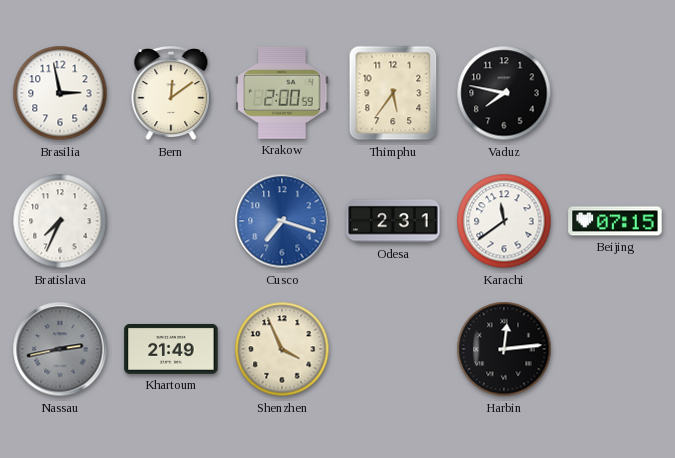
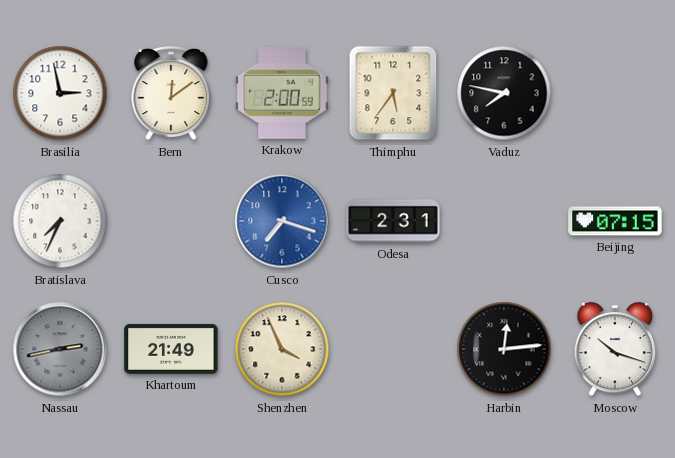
Karachi: 11:39 -> none (504, 221)
Moscow: none -> 10:18 (615, 350)
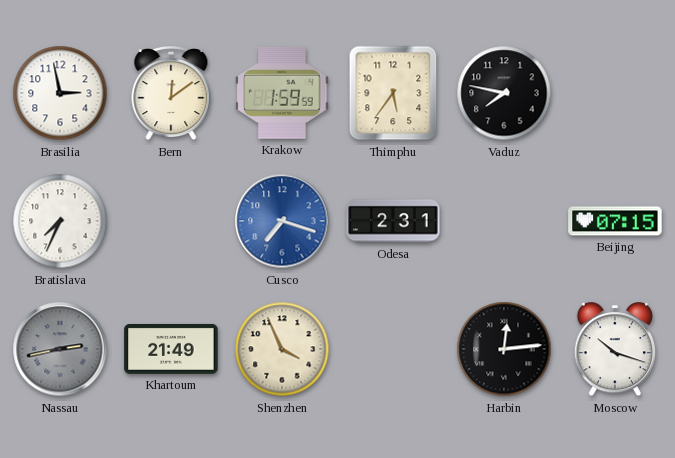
Krakow: 2:00 -> 1:59 (282, 93)
